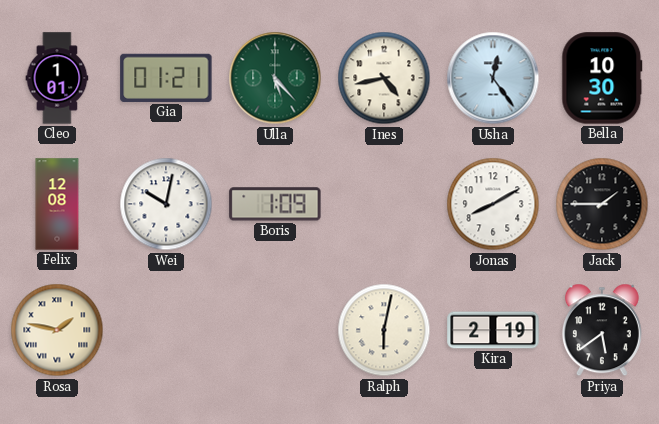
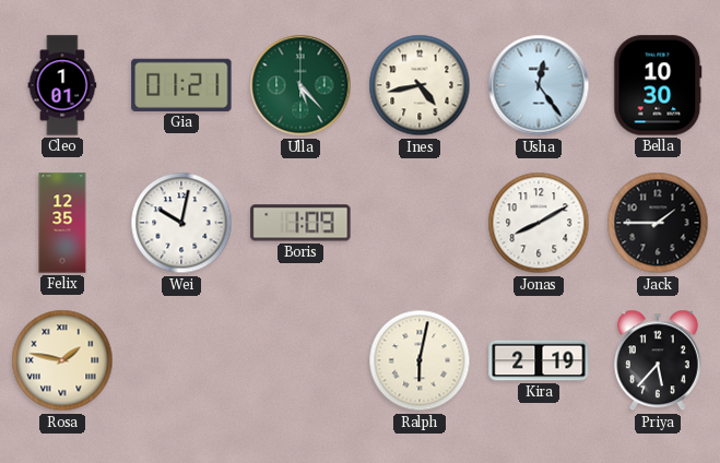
Felix: 12:08 -> 12:35 (62, 223)
Priya: 5:39 -> 5:37 (658, 360)
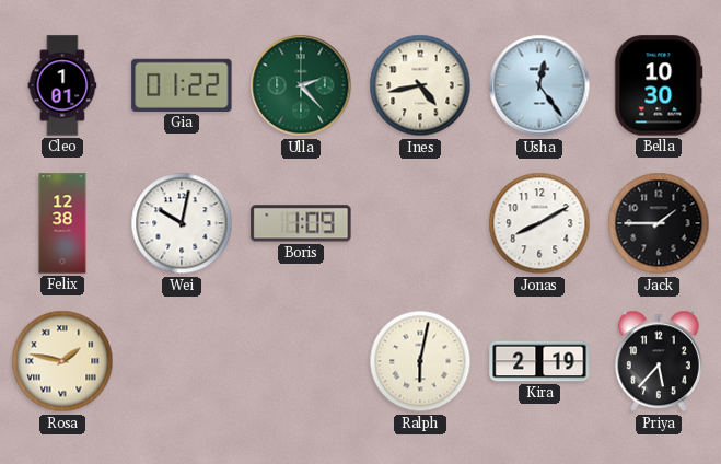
Gia: 01:21 -> 01:22 (182, 85)
Ulla: 5:23 -> 2:23 (301, 85)
Felix: 12:35 -> 12:38 (62, 223)
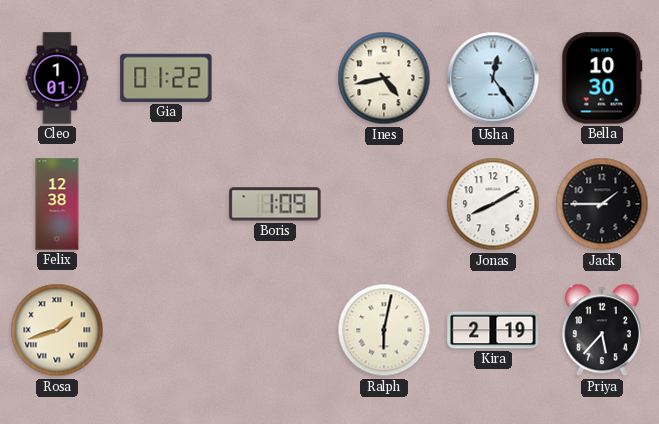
Ulla: 2:23 -> none (301, 85)
Wei: 10:02 -> none (182, 223)
Rosa: 1:47 -> 1:42 (57, 330)
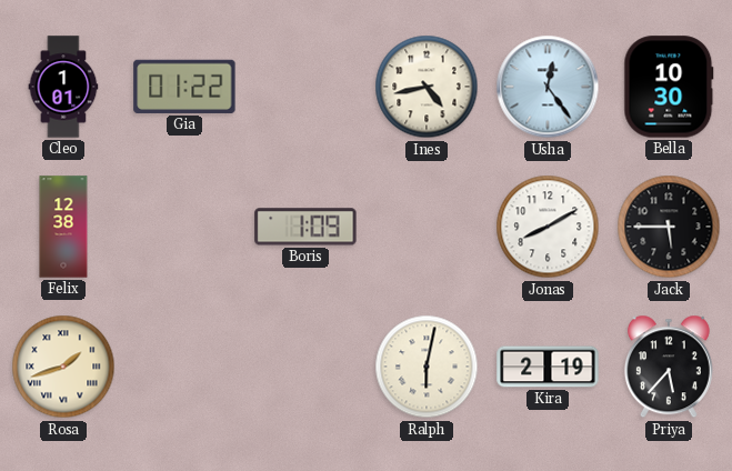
Jack: 1:45 -> 5:45 (669, 227)
